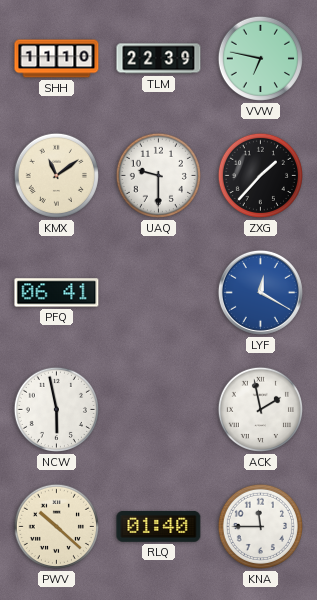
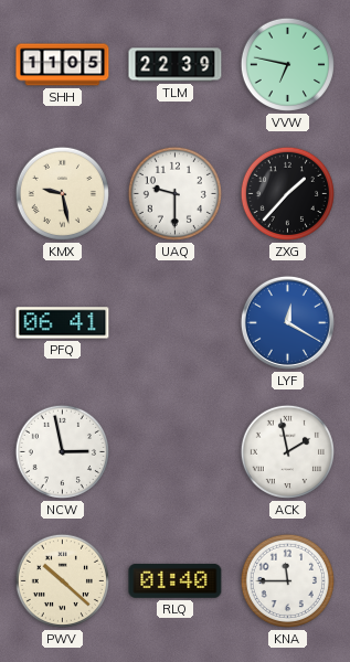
SHH: 11:10 -> 11:05 (63, 65)
KMX: 11:09 -> 9:28 (62, 193)
NCW: 5:58 -> 2:58 (62, 451)
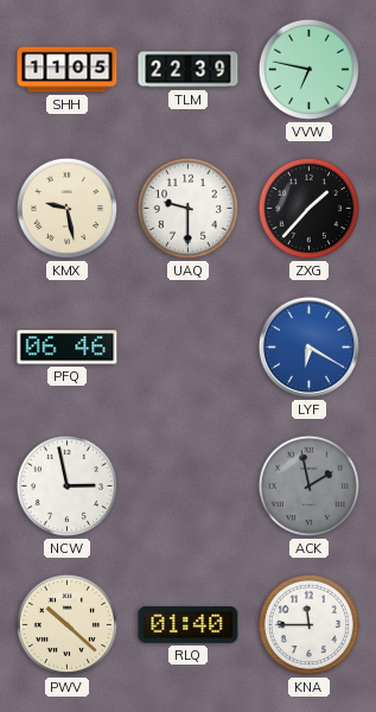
PFQ: 06:41 -> 06:46 (68, 348)
LYF: 12:20 -> 6:20 (308, 347)
ACK dial: white -> grey (308, 485)
